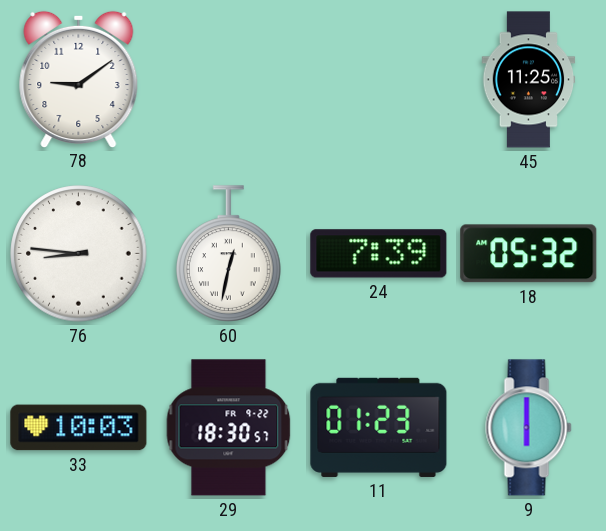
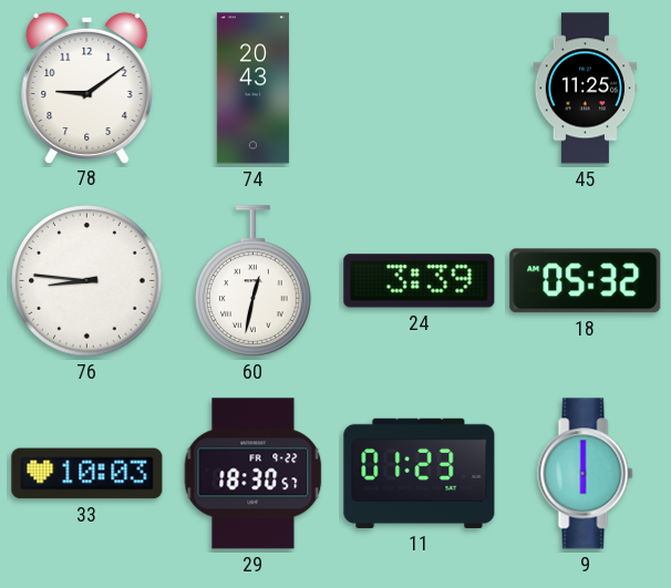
74: none -> 20:43 (252, 89)
24: 7:39 -> 3:39 (420, 281)
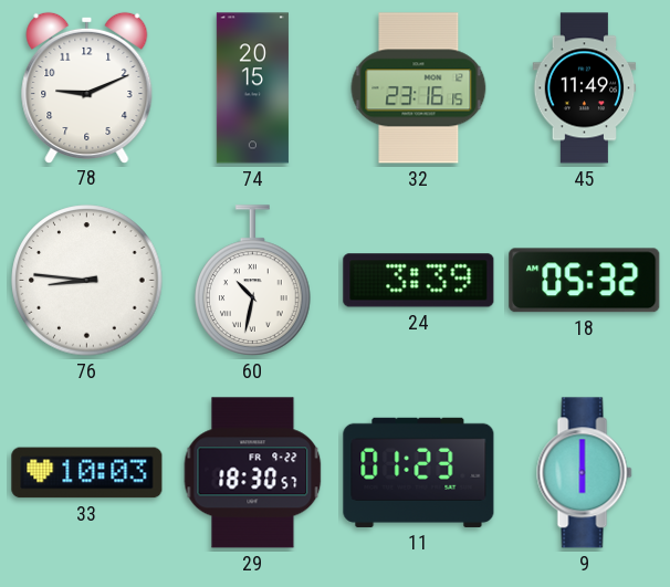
78: 9:09 -> 9:11 (87, 87)
74: 20:43 -> 20:15 (252, 88)
32: none -> 23:16 (419, 88)
45: 11:25 -> 11:49 (585, 88)
60: 12:32 -> 10:32 (253, 281)
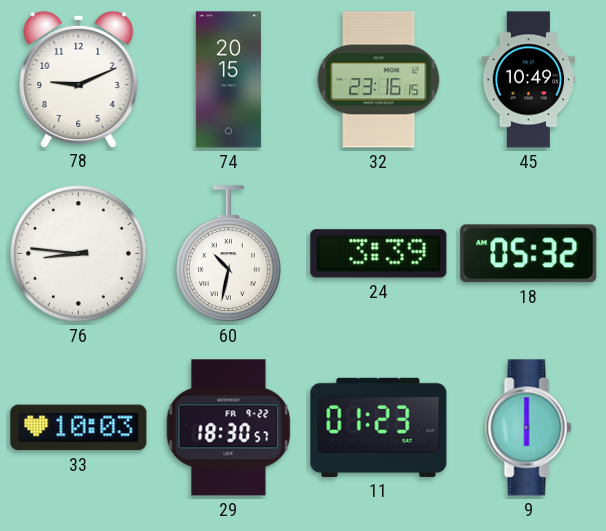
45: 11:49 -> 10:49 (529, 80)
